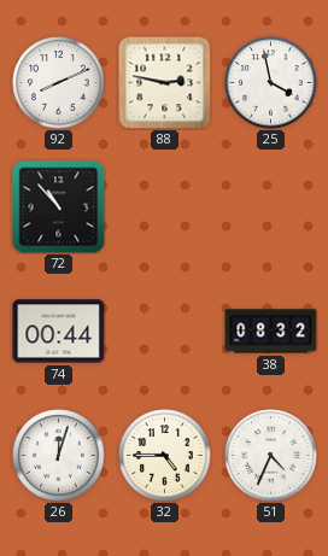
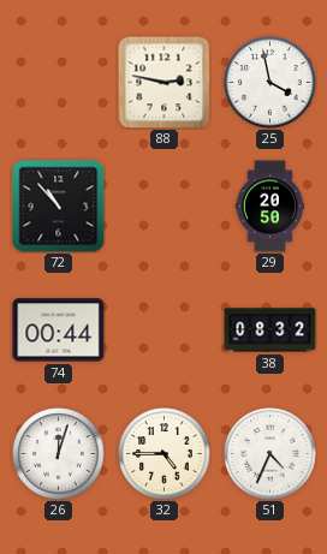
92: 8:11 -> none (59, 83)
29: none -> 20:50 (270, 207)
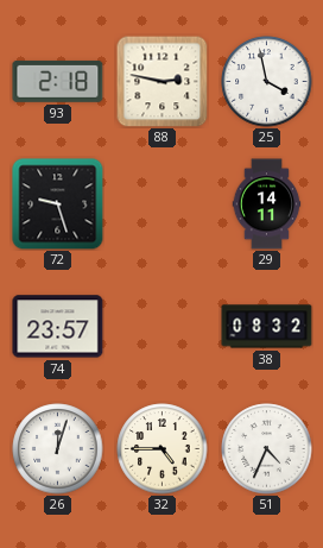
93: none -> 2:18 (58, 81)
72: 10:53 -> 9:27 (58, 204)
29: 20:50 -> 14:11 (267, 204)
74: 00:44 -> 23:57 (58, 327)
